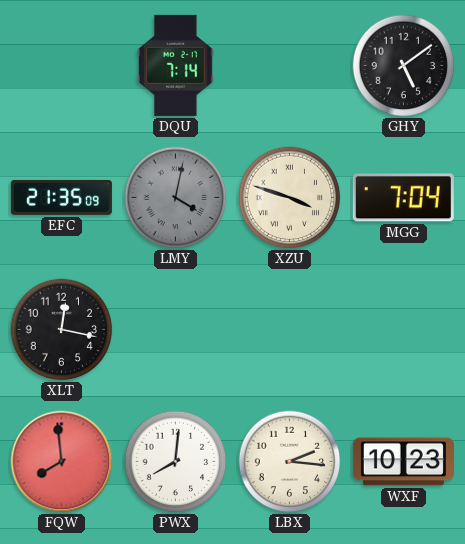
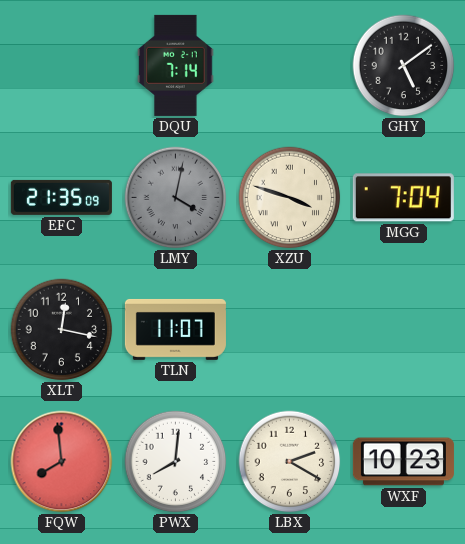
TLN: none -> 11:07 (175, 329)
LBX: 2:16 -> 2:20 (290, 462)
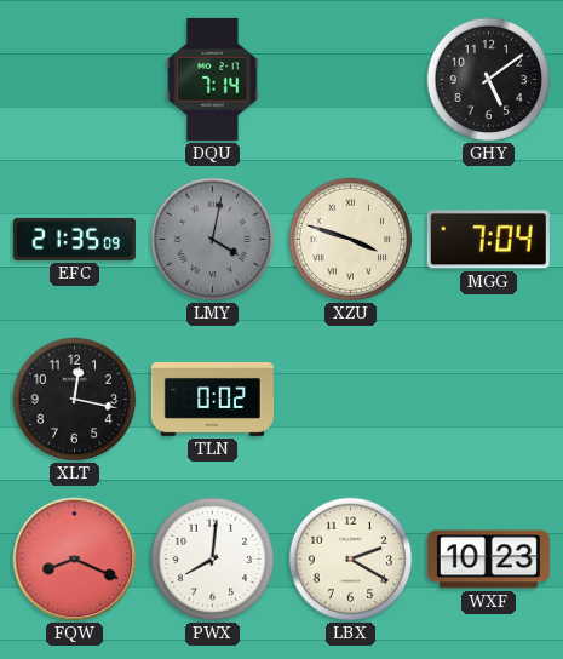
TLN: 11:07 -> 0:02 (212, 399)
FQW: 7:59 -> 8:19 (75, 560)
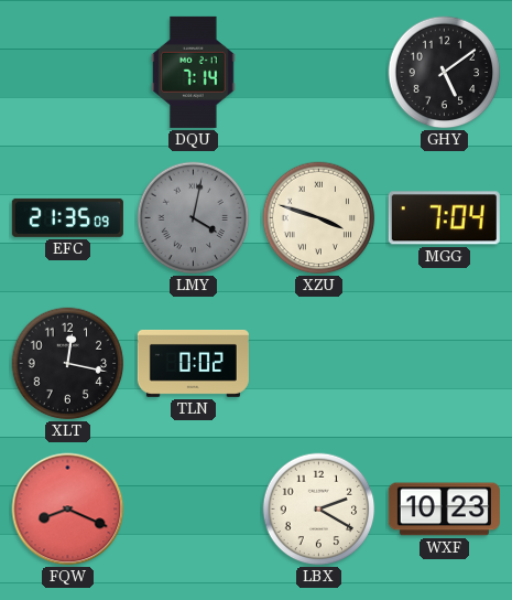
PWX: 8:01 -> none (213, 560)
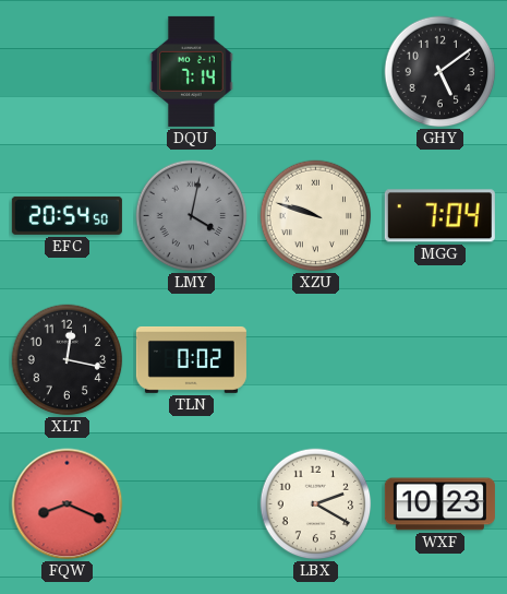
EFC: 21:35 -> 20:54 (67, 215)
XZU: 3:48 -> 9:48 (316, 216)
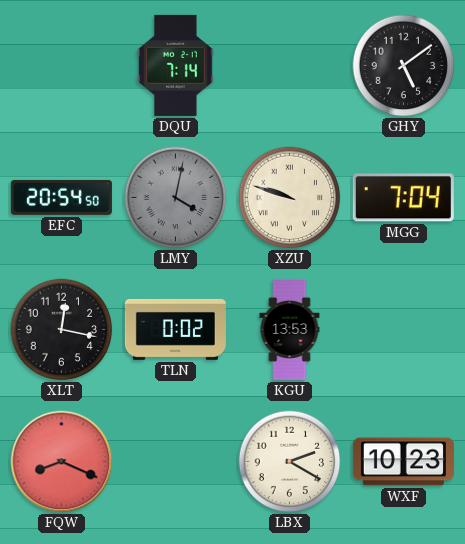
KGU: none -> 13:53 (290, 329)
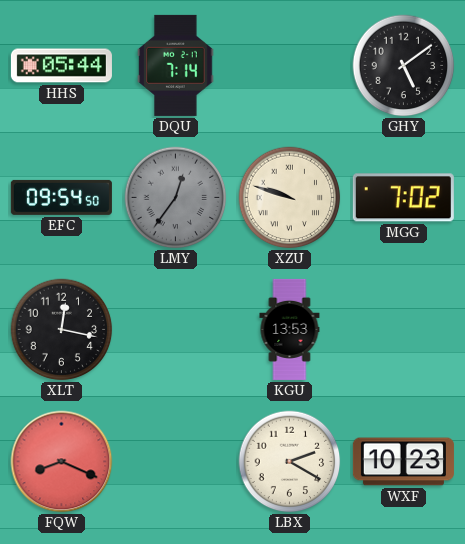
HHS: none -> 05:44 (61, 66)
EFC: 20:54 -> 09:54 (61, 197)
LMY: 4:02 -> 12:36 (176, 198)
MGG: 7:04 -> 7:02 (403, 198)
TLN: 0:02 -> none (175, 329)
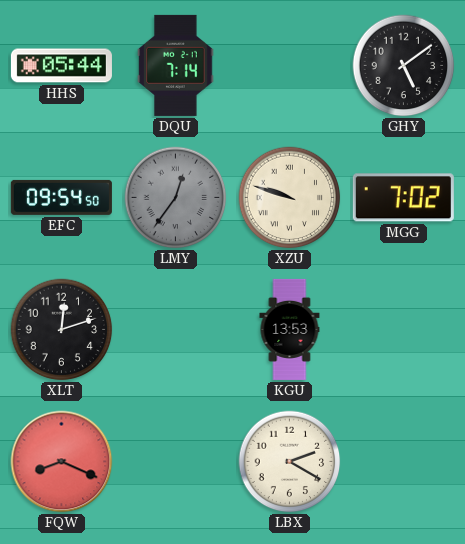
XLT: 12:17 -> 12:12 (62, 330)
WXF: 10:23 -> none (403, 462)
